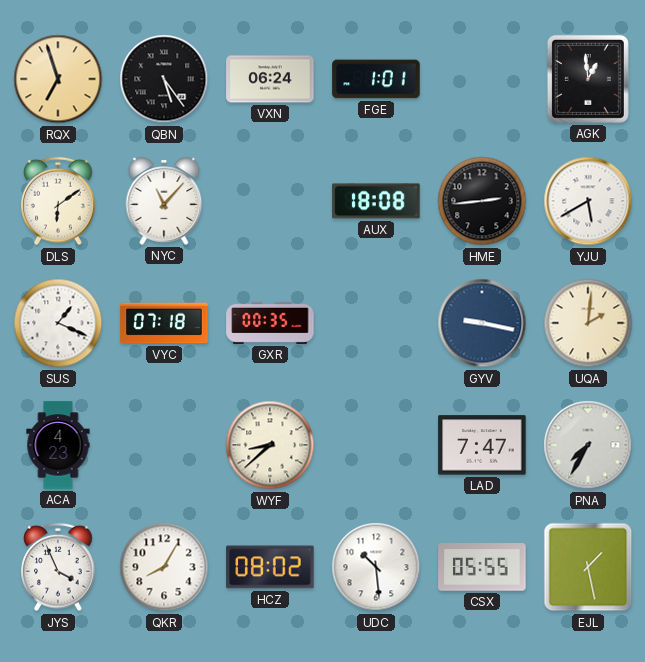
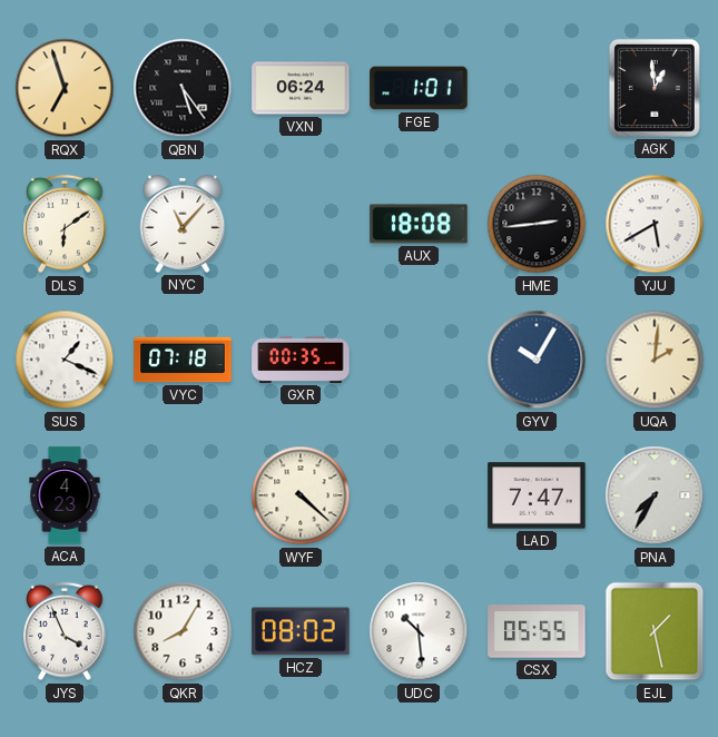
GYV: 9:17 -> 10:05 (537, 360)
WYF: 8:38 -> 4:22 (301, 495)
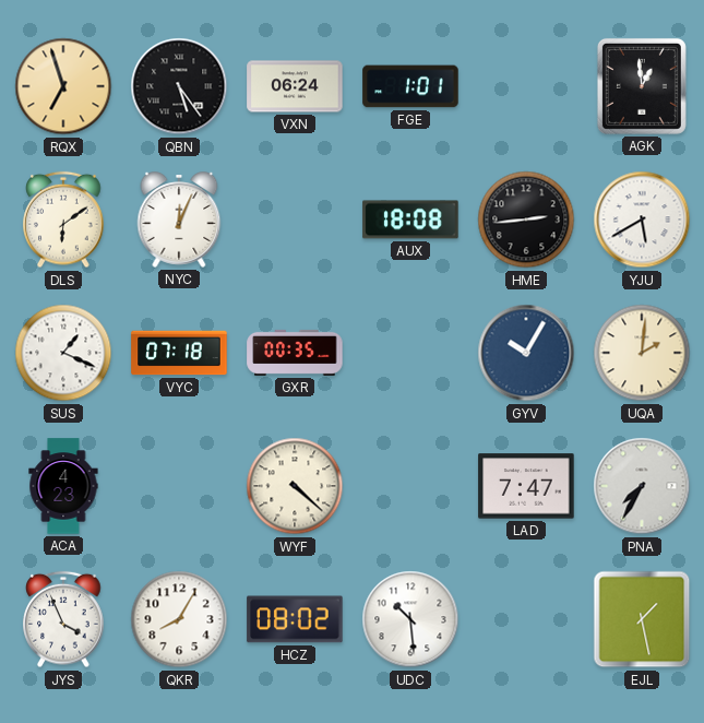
NYC: 11:07 -> 12:04 (179, 220)
CSX: 05:55 -> none (537, 631)
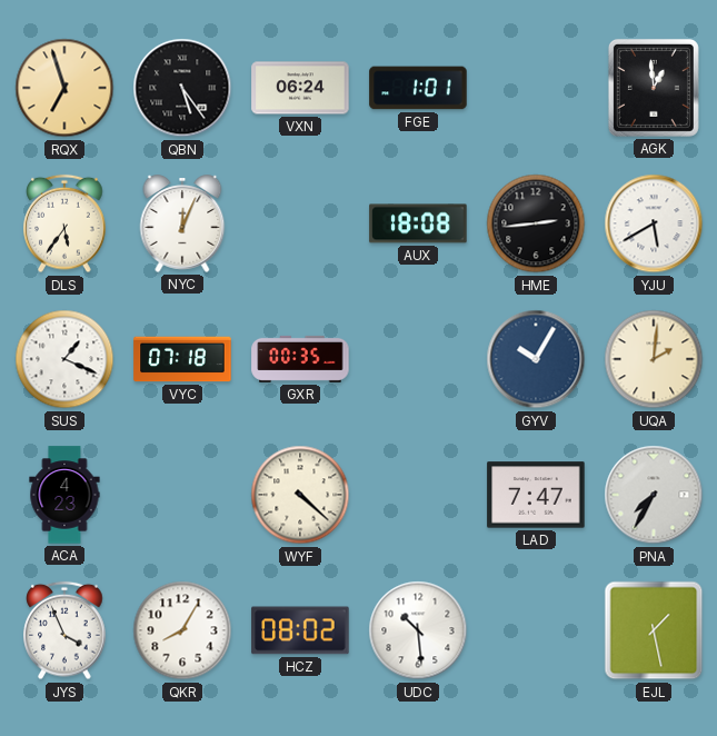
DLS: 6:09 -> 5:36 (64, 223)
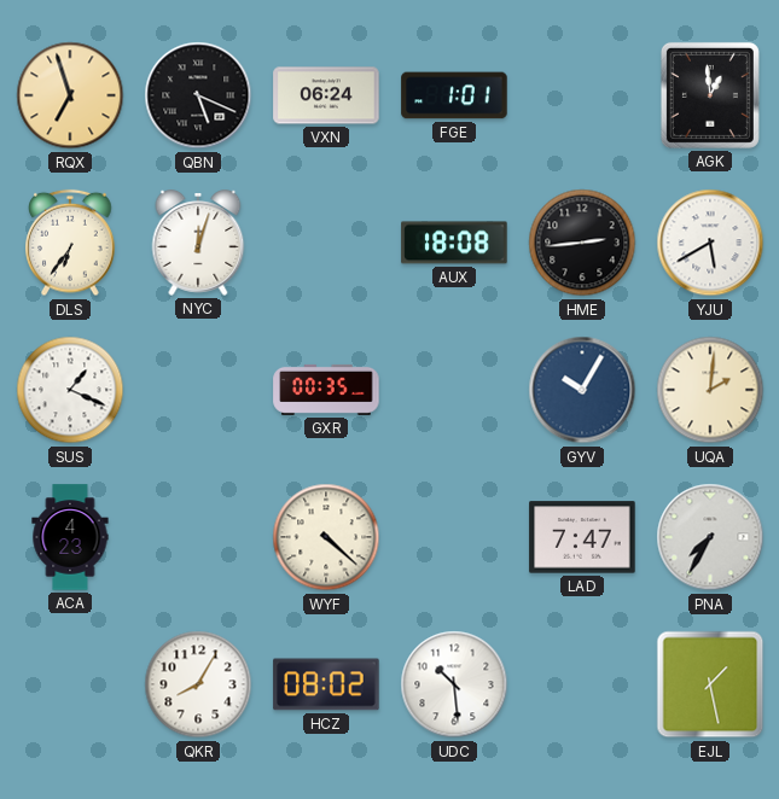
QBN: 5:24 -> 5:19 (198, 95)
DLS: 5:36 -> 6:36 (70, 243)
NYC: 12:04 -> 12:03 (198, 243)
VYC: 07:18 -> none (182, 359)
JYS: 3:56 -> none (64, 630)
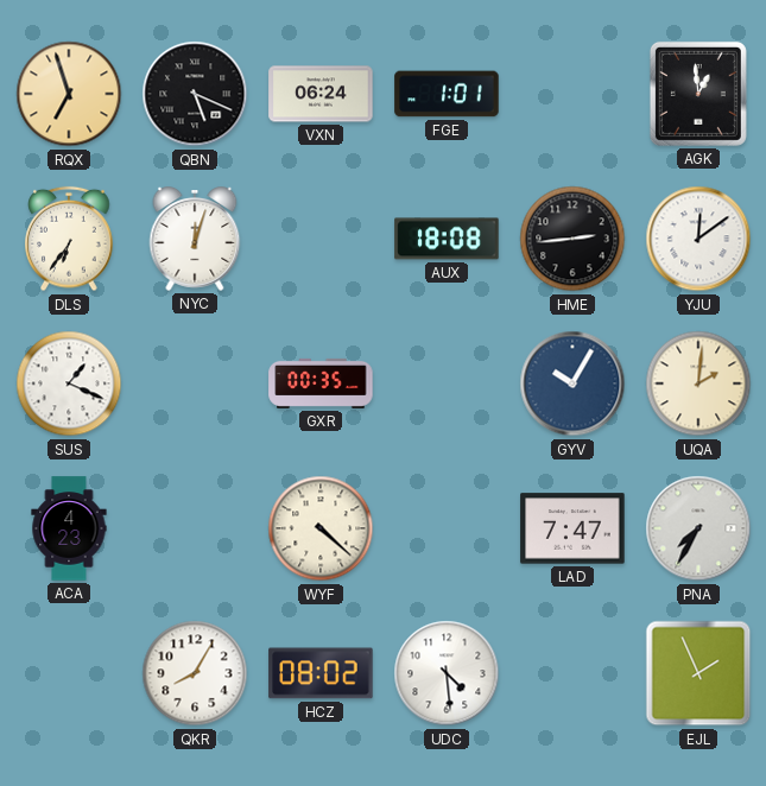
YJU: 5:40 -> 12:09 (698, 239)
UDC: 10:29 -> 4:29 (447, 673)
EJL: 1:28 -> 1:56 (698, 673)
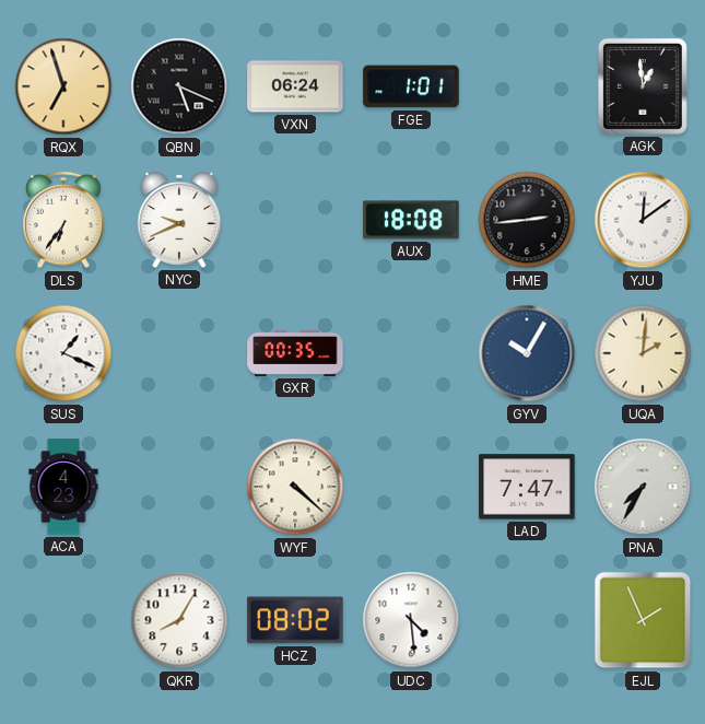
NYC: 12:03 -> 9:41 (179, 220)
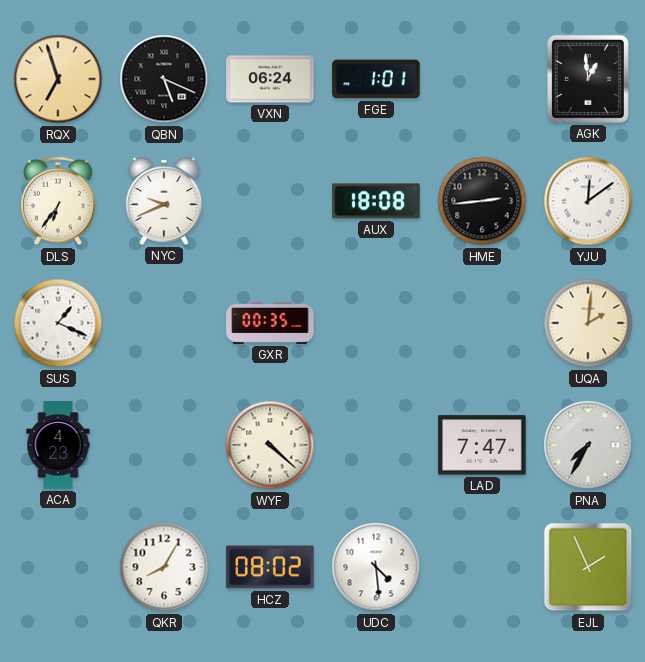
GYV: 10:05 -> none (527, 353)
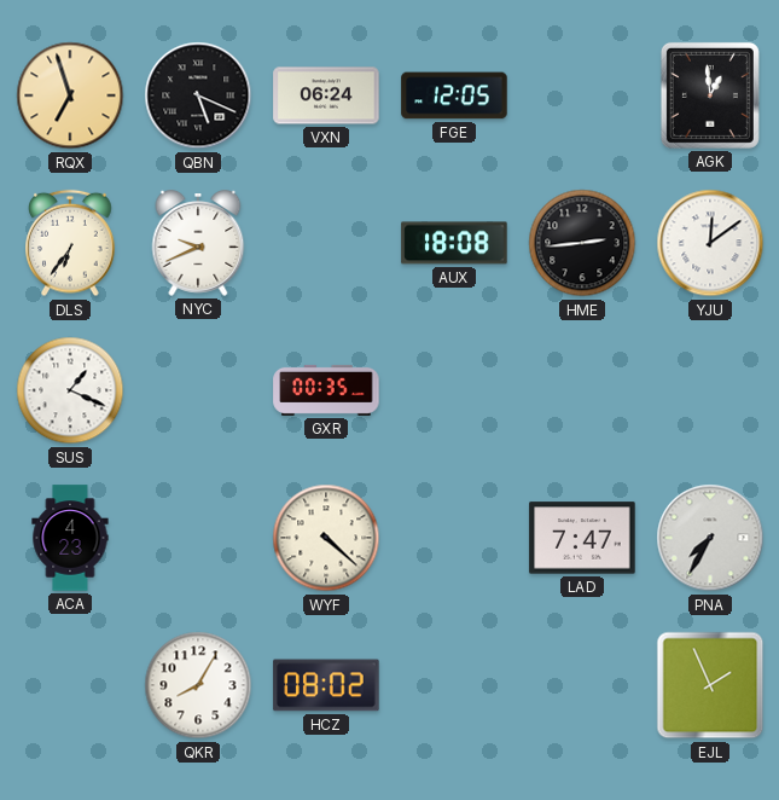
FGE: 1:01 -> 12:05 (454, 95)
UQA: 2:01 -> none (588, 323)
UDC: 4:29 -> none (376, 567)
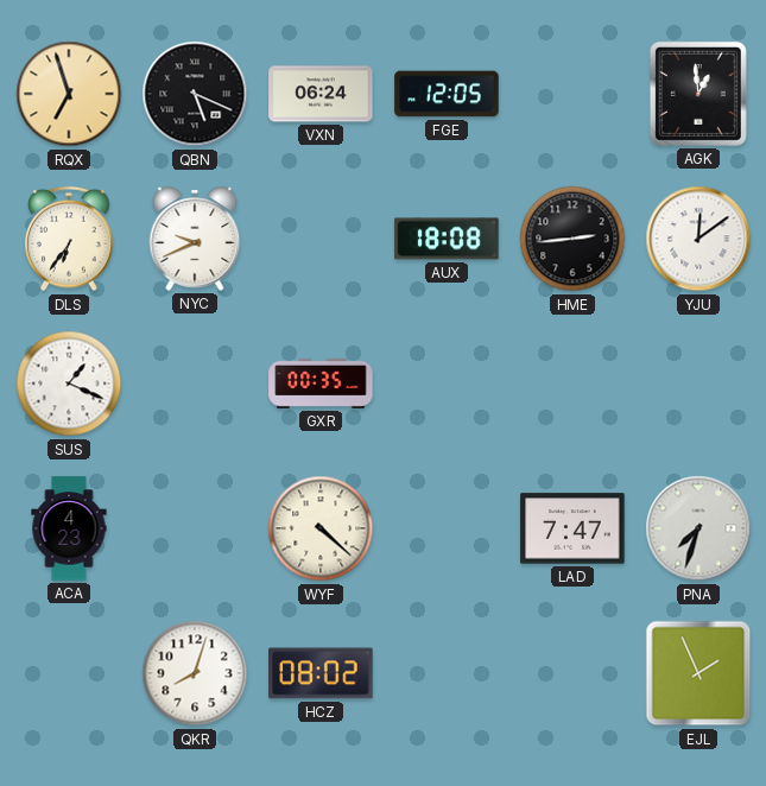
PNA: 7:35 -> 7:33 (698, 528)
QKR: 8:05 -> 8:03 (195, 673)
